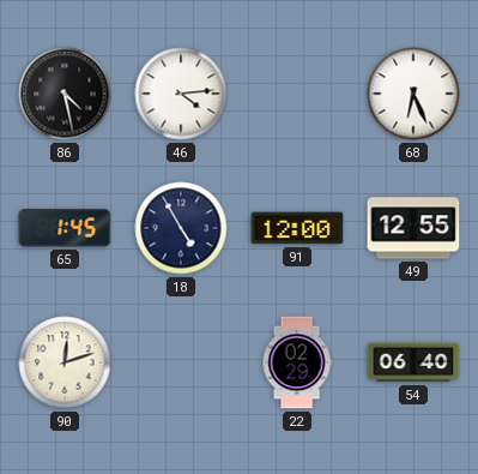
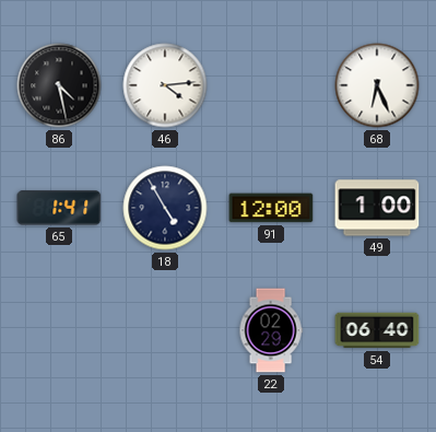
65: 1:45 -> 1:41 (59, 208)
49: 12:55 -> 1:00 (377, 208)
90: 12:12 -> none (65, 362)
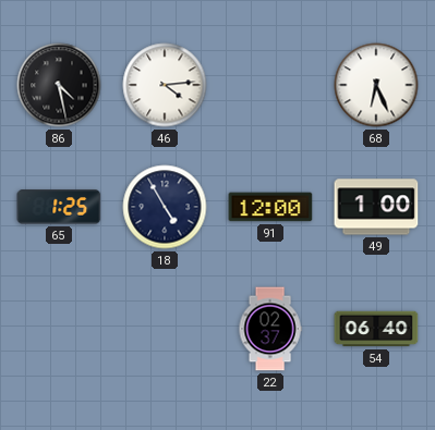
65: 1:41 -> 1:25 (59, 207)
22: 02:29 -> 02:37 (270, 329)
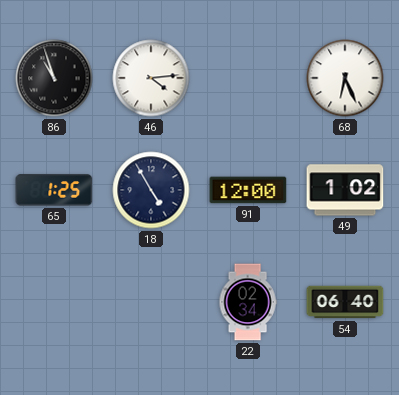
86: 4:28 -> 10:57 (54, 78)
49: 1:00 -> 1:02 (345, 190)
22: 02:37 -> 02:34 (248, 302)
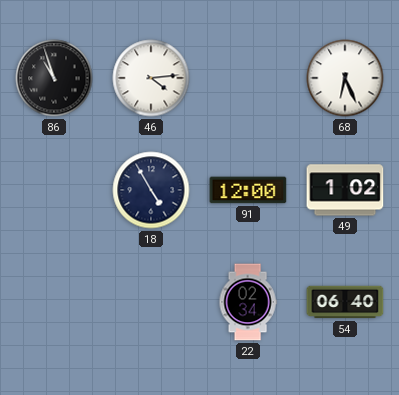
65: 1:25 -> none (54, 190)
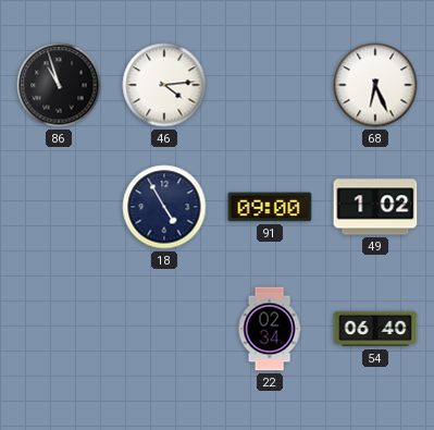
91: 12:00 -> 09:00 (270, 207)
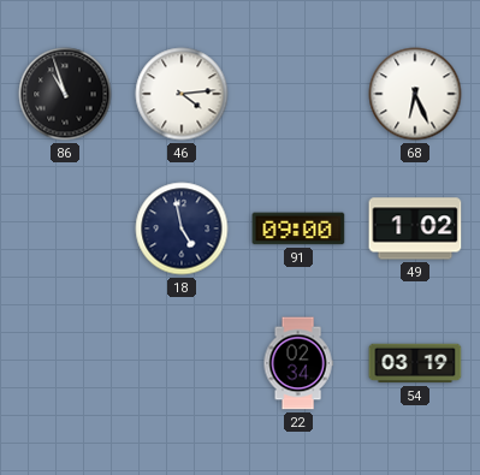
18: 4:55 -> 4:58 (182, 228)
54: 06:40 -> 03:19 (415, 363)
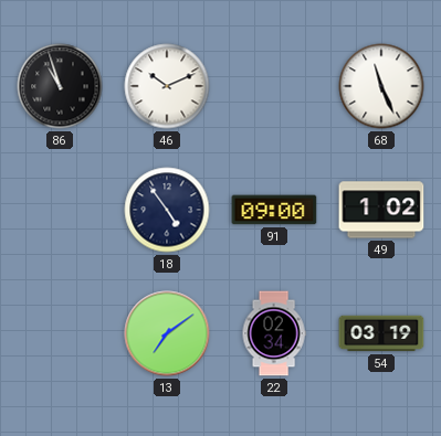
46: 4:14 -> 10:11 (167, 86)
68: 6:26 -> 11:26 (381, 86)
18: 4:58 -> 4:54 (167, 210)
13: none -> 7:09 (167, 333)
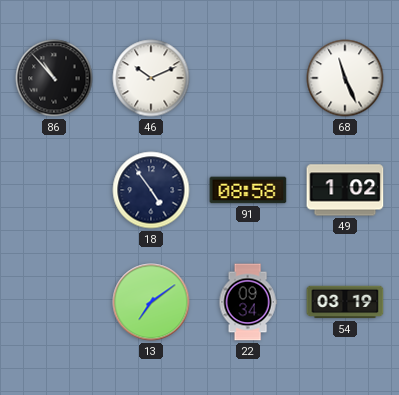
86: 10:57 -> 10:53 (54, 78)
91: 09:00 -> 08:58 (248, 190)
22: 02:34 -> 09:34 (248, 302)
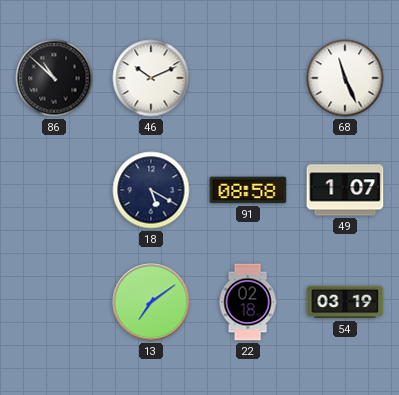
86: 10:53 -> 10:52 (54, 78)
18: 4:54 -> 5:20 (151, 190)
49: 1:02 -> 1:07 (345, 190)
22: 09:34 -> 02:18 (248, 302)
